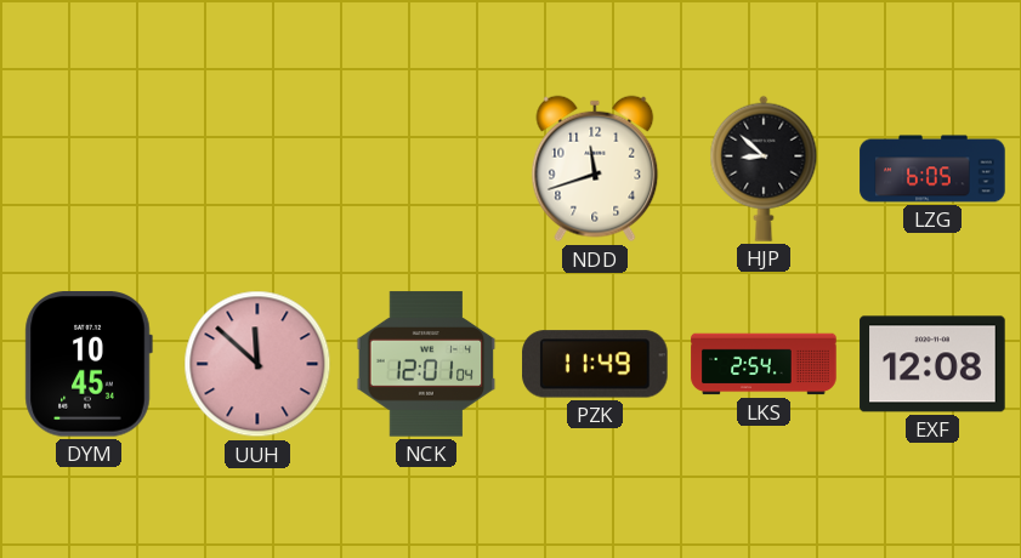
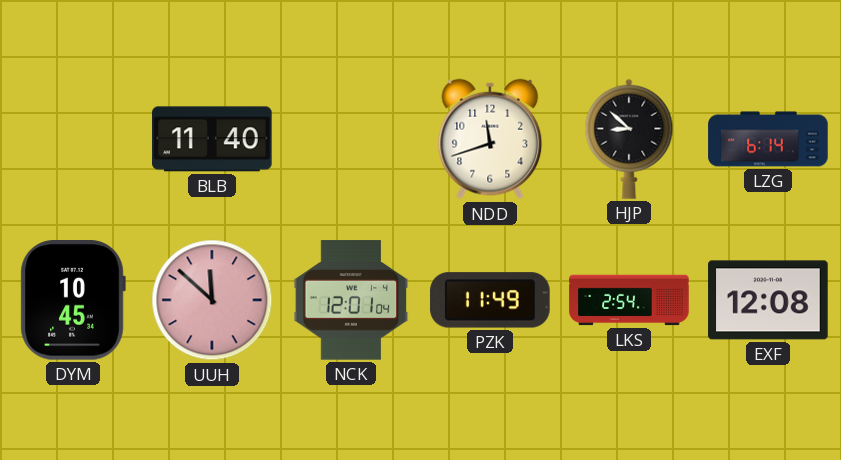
BLB: none -> 11:40 (212, 139)
LZG: 6:05 -> 6:14 (768, 139)
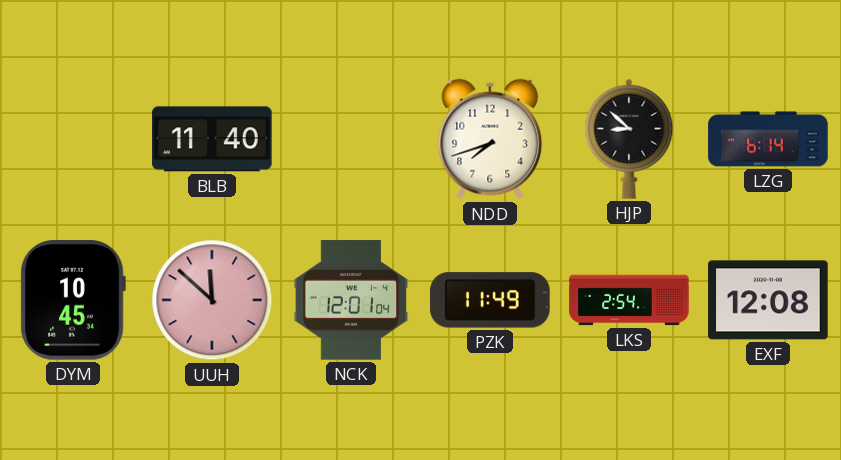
NDD: 11:42 -> 7:42 (490, 139)
